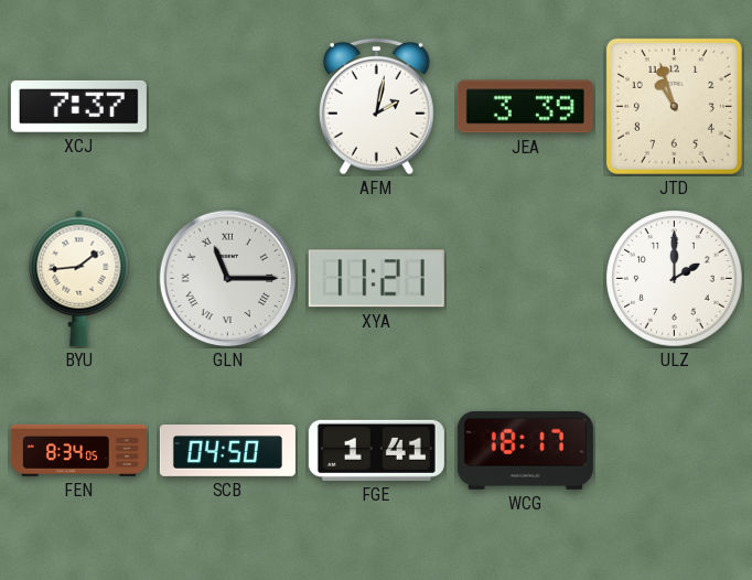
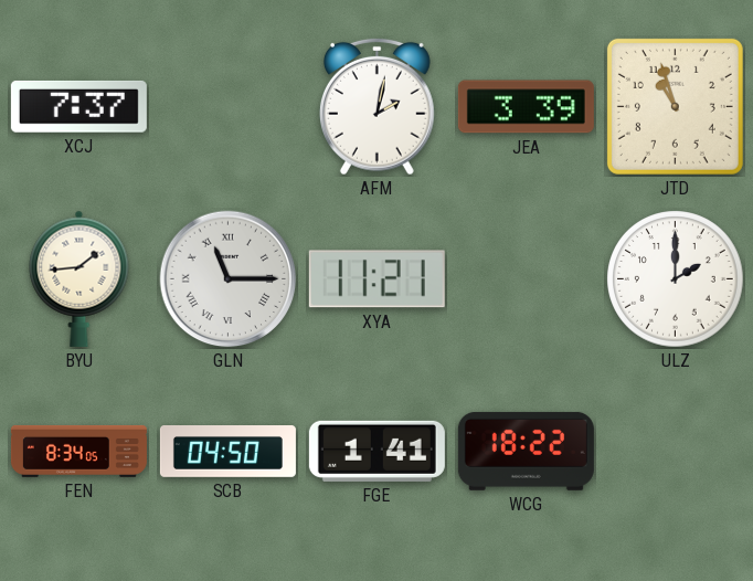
WCG: 18:17 -> 18:22 (526, 451)
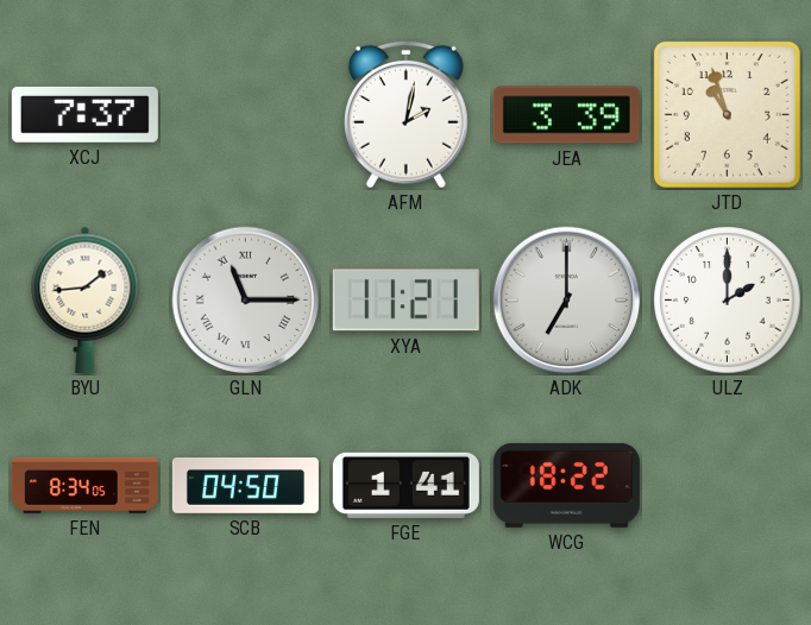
ADK: none -> 7:00 (567, 301)
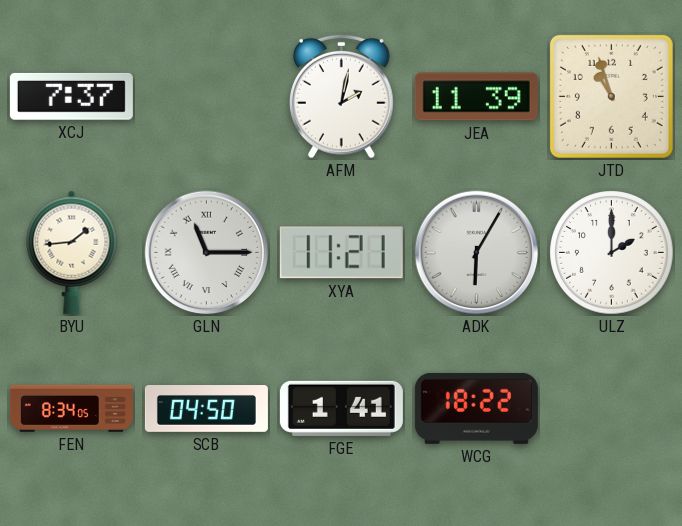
JEA: 3:39 -> 11:39 (476, 97)
ADK: 7:00 -> 6:05 (477, 253)
